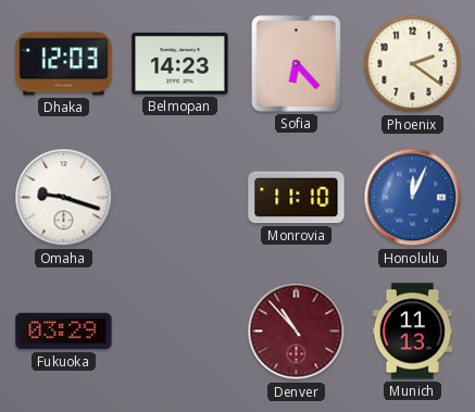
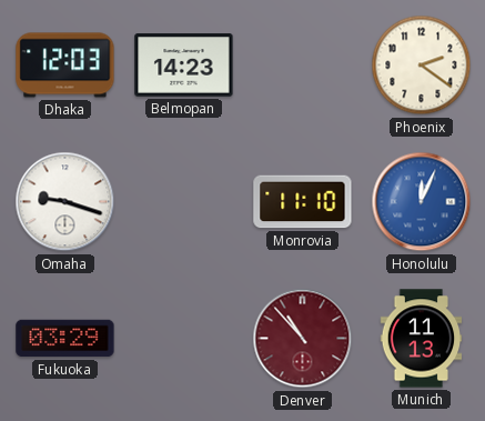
Sofia: 6:23 -> none (296, 63)
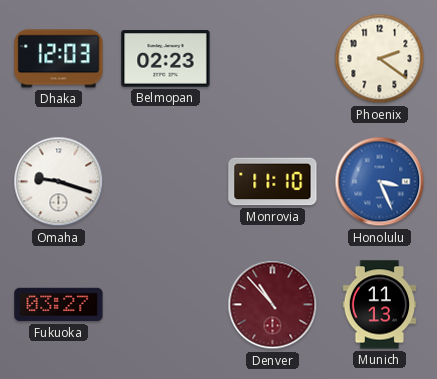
Belmopan: 14:23 -> 02:23 (166, 59)
Honolulu: 12:04 -> 3:26 (380, 182)
Fukuoka: 03:29 -> 03:27 (59, 305)
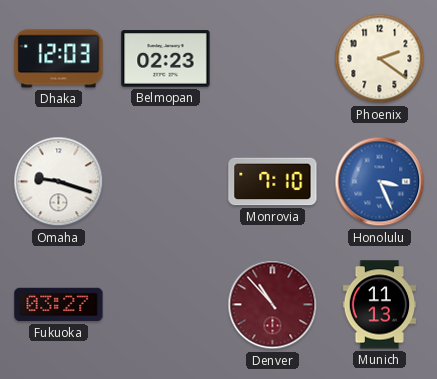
Monrovia: 11:10 -> 7:10 (273, 182)
